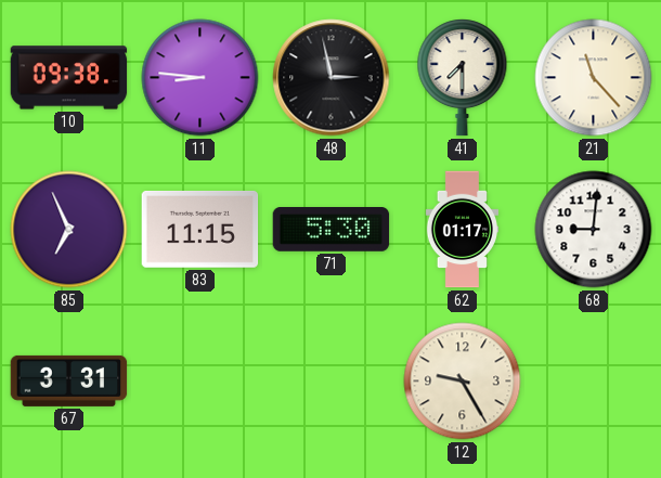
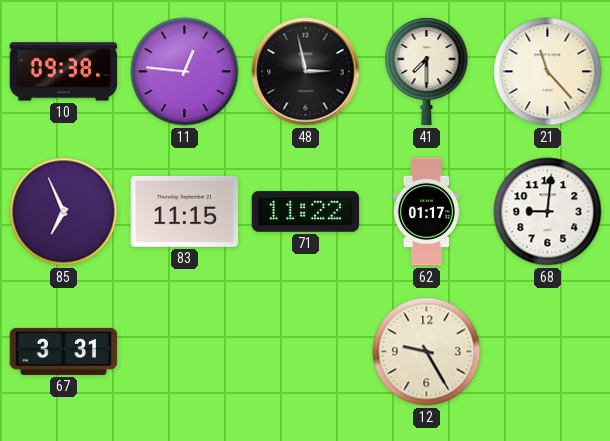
11: 8:46 -> 12:46 (185, 72)
71: 5:30 -> 11:22 (306, 212)
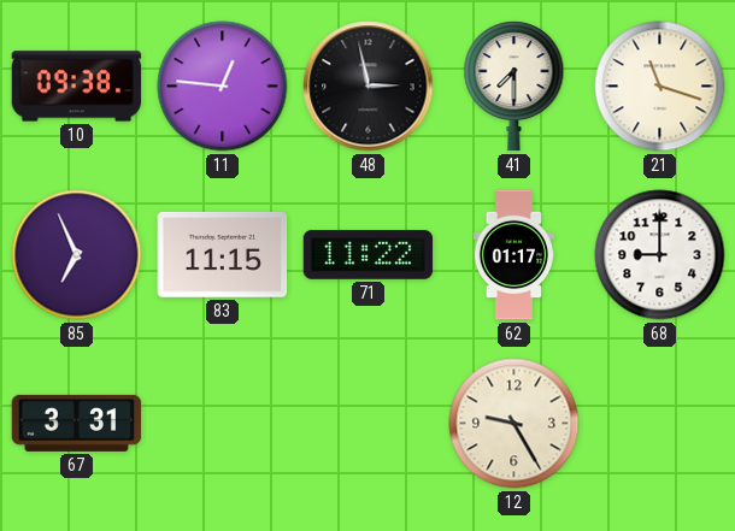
21: 11:23 -> 11:18 (660, 87)
68: 9:01 -> 9:00 (660, 255)
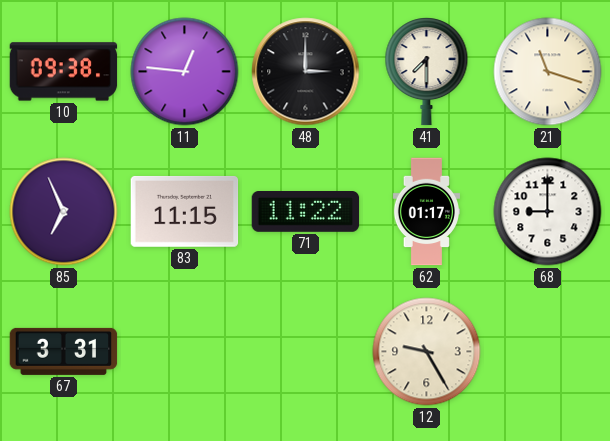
48: 2:58 -> 3:00 (306, 72)
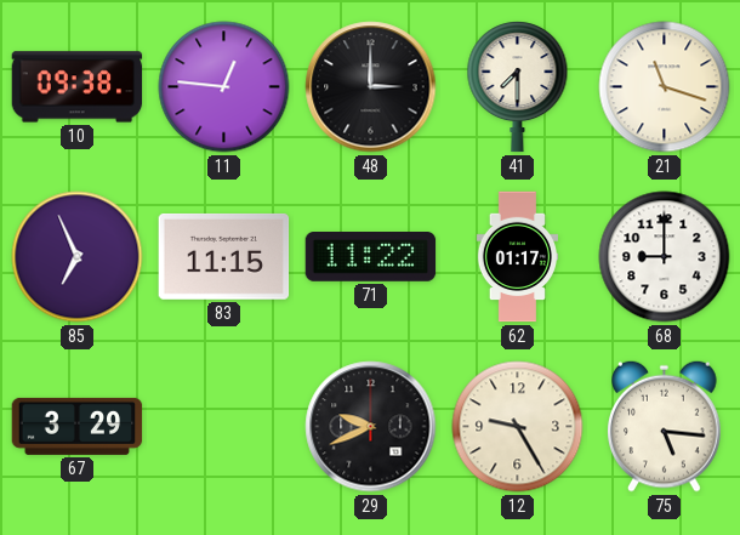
67: 3:31 -> 3:29 (78, 426)
29: none -> 9:41 (371, 427)
75: none -> 5:16 (665, 426)
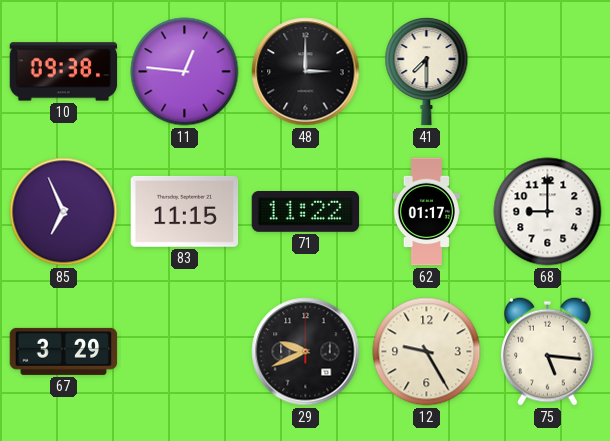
21: 11:18 -> none (665, 87)
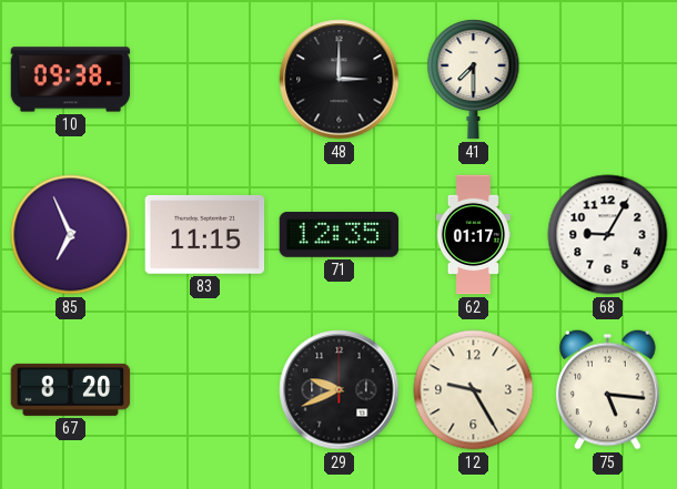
11: 12:46 -> none (185, 72)
71: 11:22 -> 12:35 (340, 235)
68: 9:00 -> 9:05 (608, 235)
67: 3:29 -> 8:20 (71, 389)
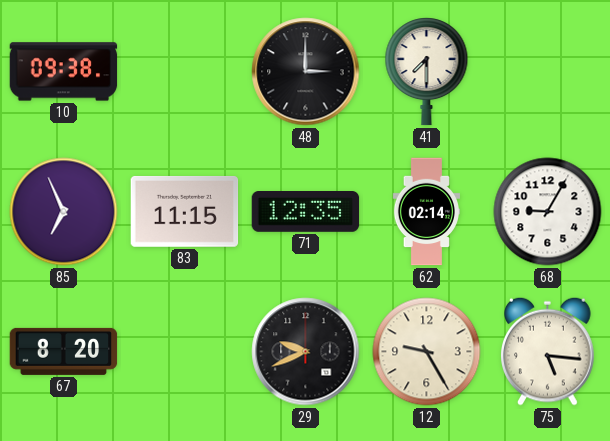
62: 01:17 -> 02:14 (426, 212)
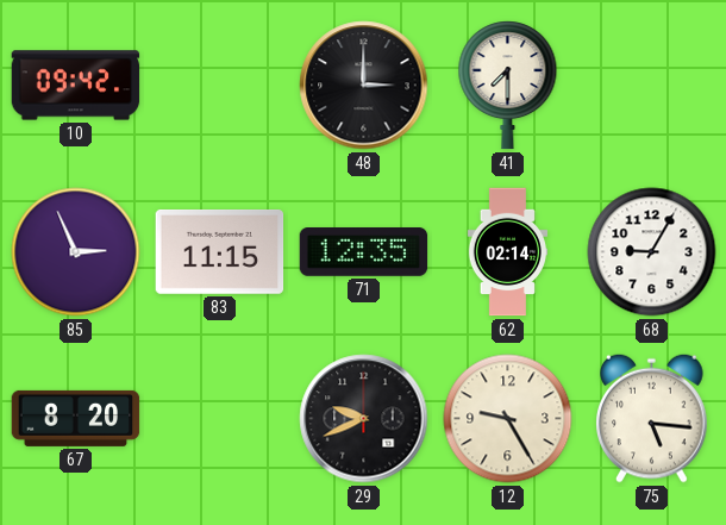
10: 09:38 -> 09:42 (76, 86)
85: 6:56 -> 2:56 (76, 252)
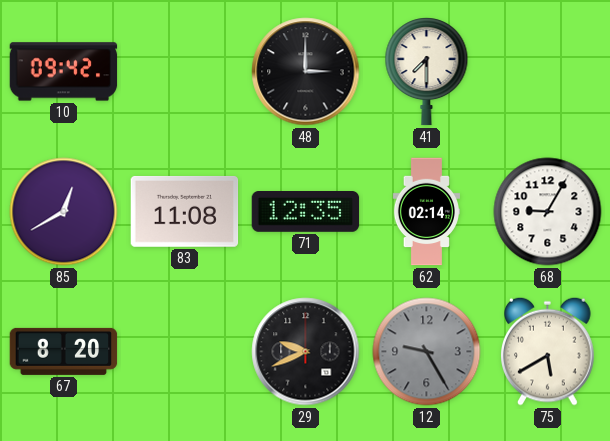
85: 2:56 -> 12:40 (64, 212)
83: 11:15 -> 11:08 (185, 211)
12 dial: cream -> grey (427, 352)
75: 5:16 -> 5:40 (548, 351)
